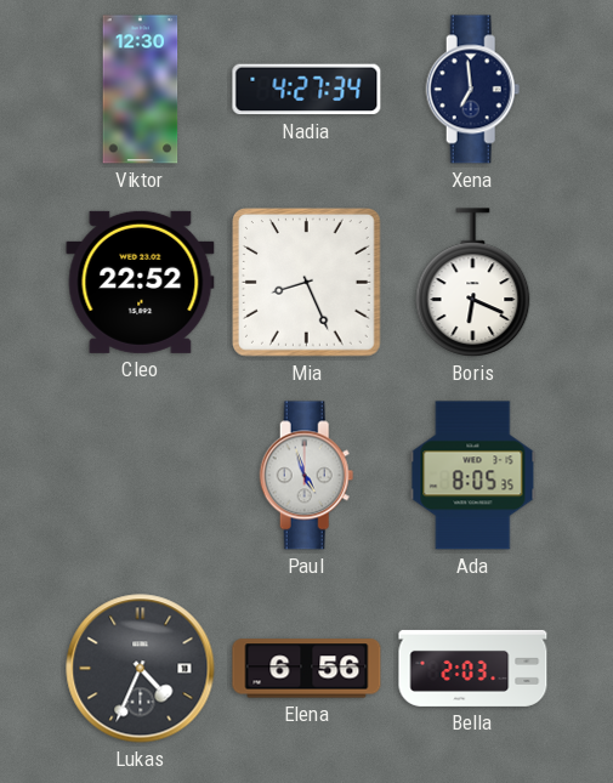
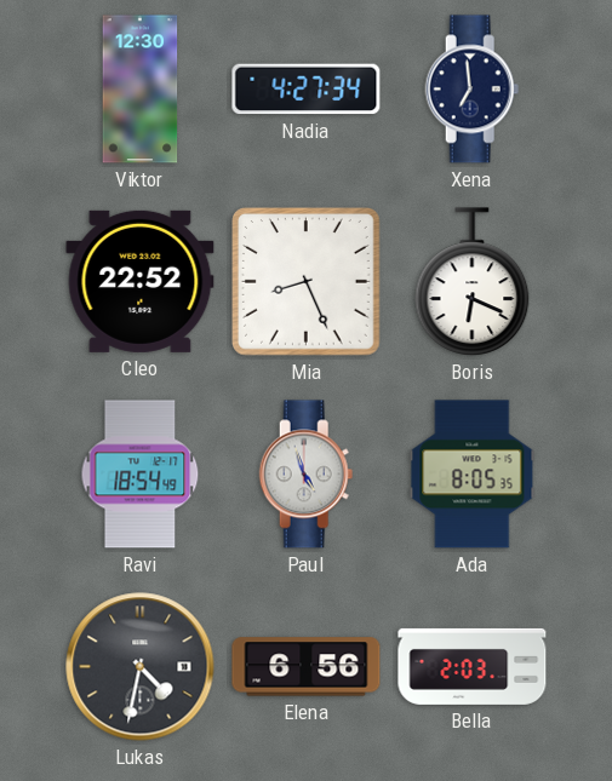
Ravi: none -> 18:54 (141, 475)
Lukas: 4:34 -> 4:32 (141, 667)
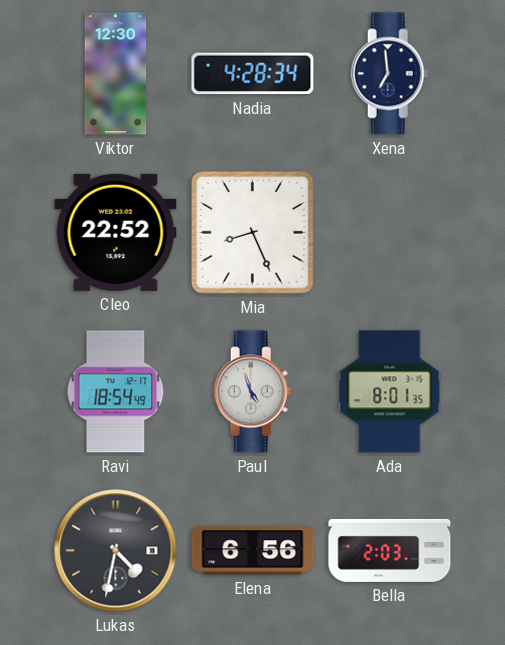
Nadia: 4:27 -> 4:28 (253, 74)
Boris: 6:19 -> none (473, 282)
Ada: 8:05 -> 8:01 (390, 392)
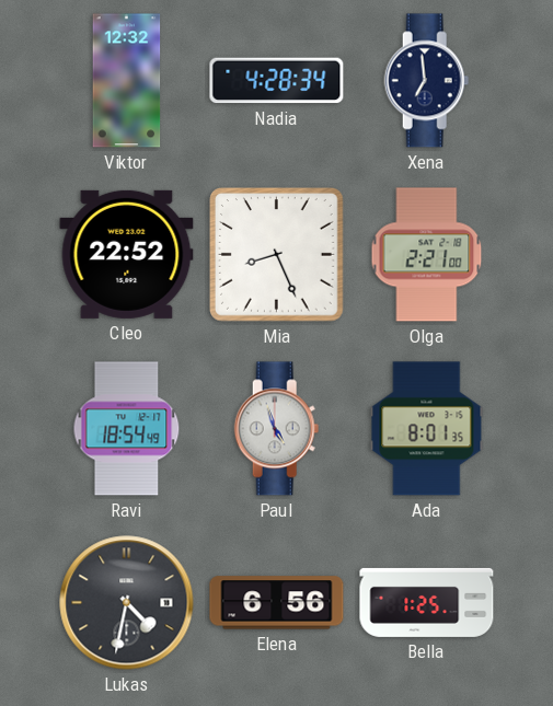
Viktor: 12:30 -> 12:32 (127, 81)
Olga: none -> 2:21 (427, 255)
Bella: 2:03 -> 1:25 (427, 602)
